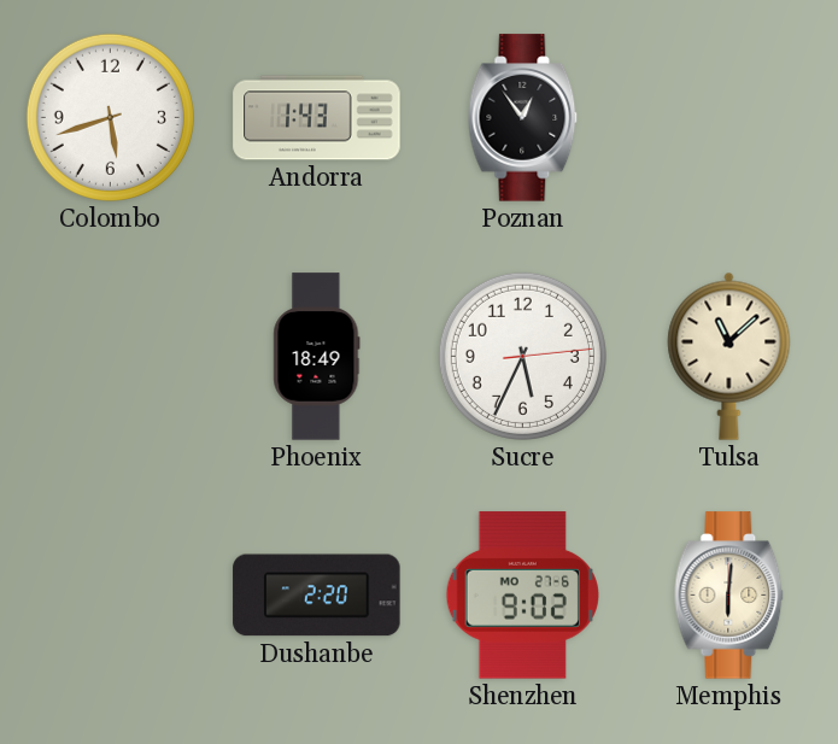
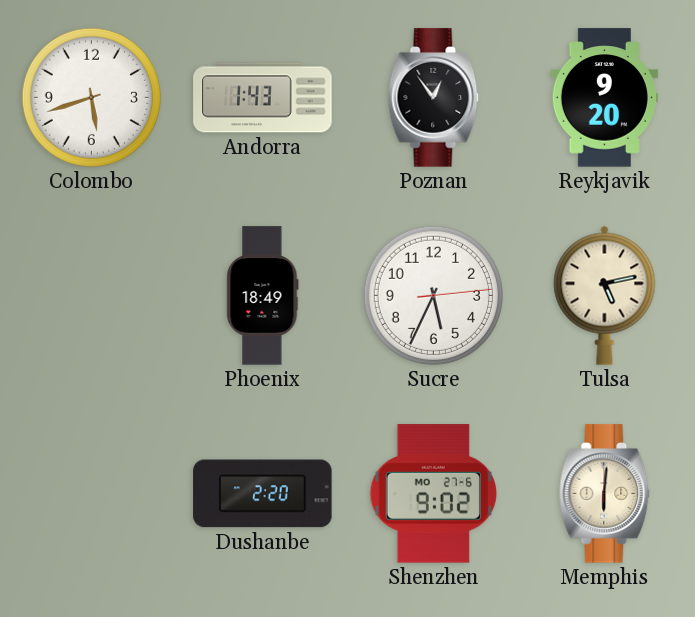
Reykjavik: none -> 9:20 (604, 98)
Tulsa: 11:08 -> 5:13 (605, 295)
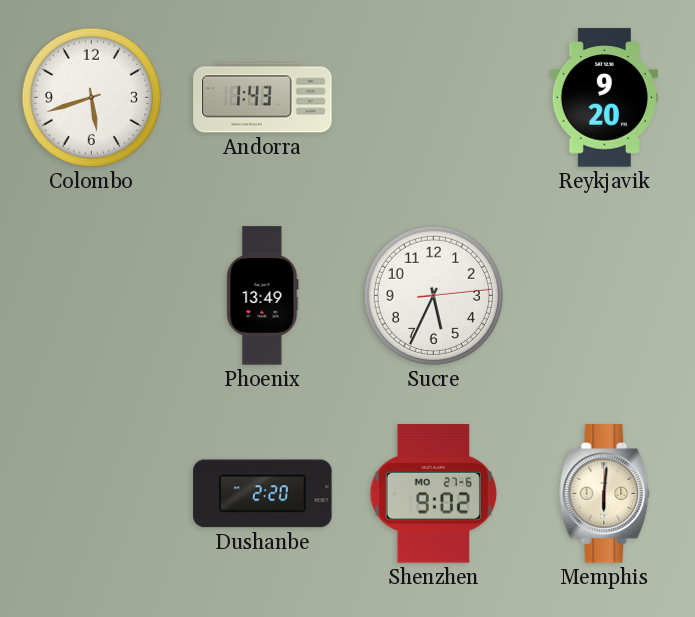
Poznan: 12:54 -> none (434, 98)
Phoenix: 18:49 -> 13:49 (263, 296)
Tulsa: 5:13 -> none (605, 295)
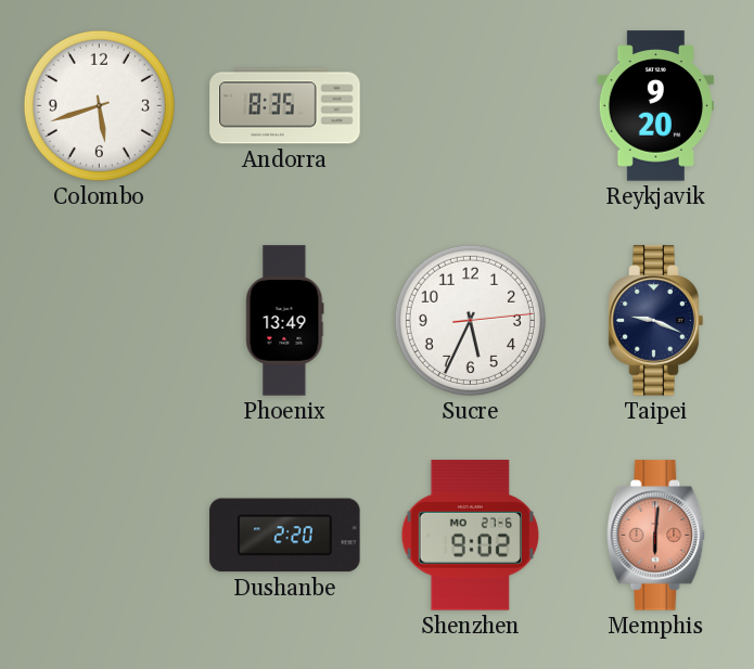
Andorra: 1:43 -> 8:35 (285, 106)
Taipei: none -> 9:19 (656, 321)
Memphis dial: cream -> salmon (656, 536)
